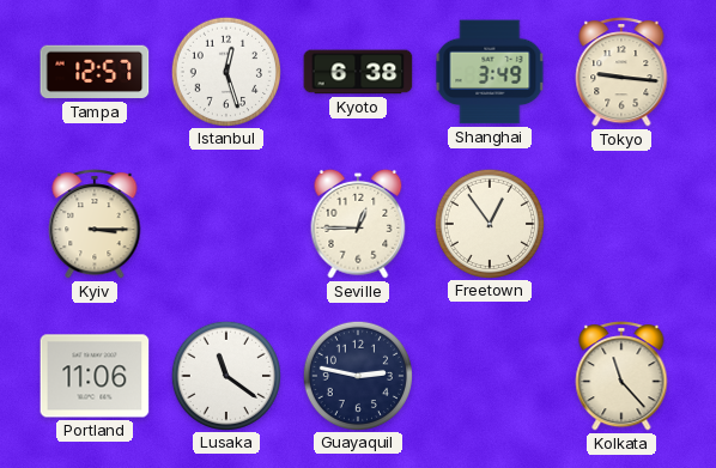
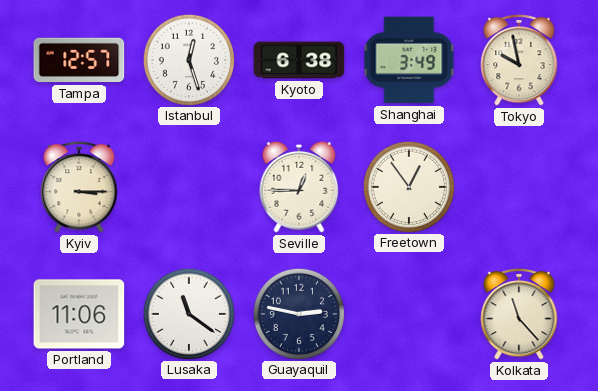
Tokyo: 9:16 -> 9:58 (519, 61)
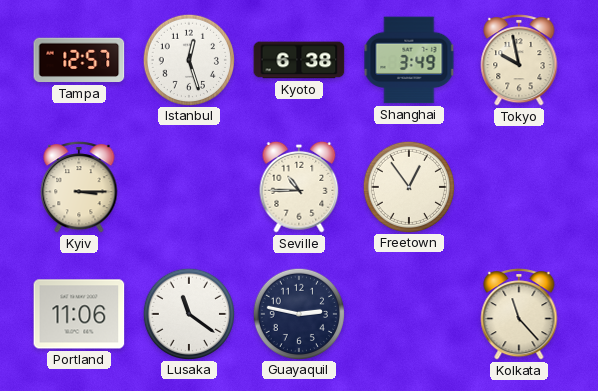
Seville: 12:45 -> 10:45 (299, 187)
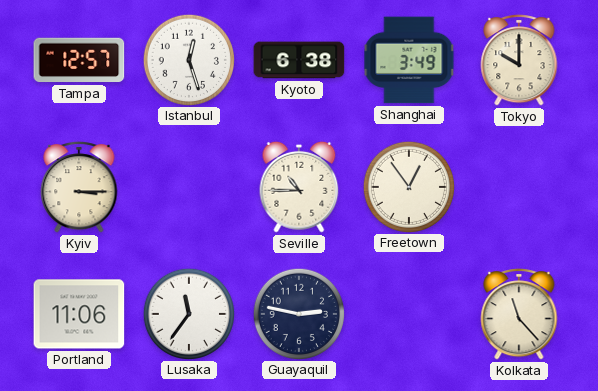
Tokyo: 9:58 -> 10:00 (519, 61)
Lusaka: 11:21 -> 11:36 (188, 313)
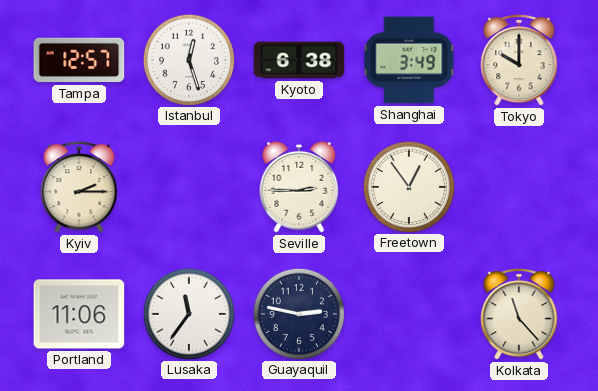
Kyiv: 3:15 -> 2:15 (79, 188)
Seville: 10:45 -> 2:45 (299, 187)
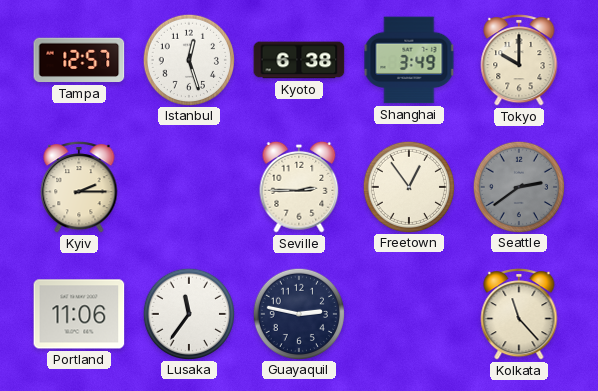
Seattle: none -> 2:39 (518, 186)
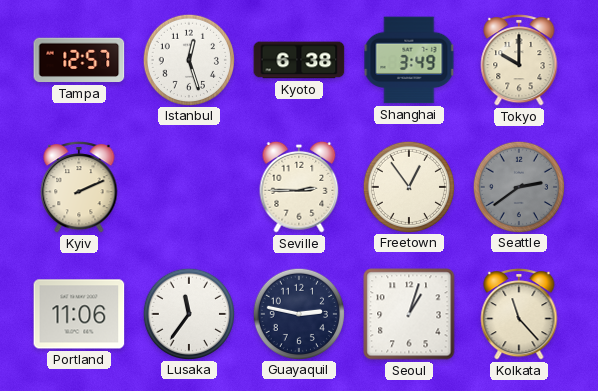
Kyiv: 2:15 -> 2:11 (79, 188)
Seoul: none -> 1:03 (409, 314)
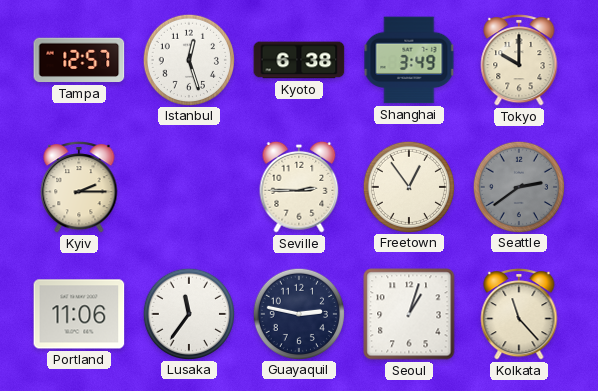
Kyiv: 2:11 -> 2:15 (79, 188)
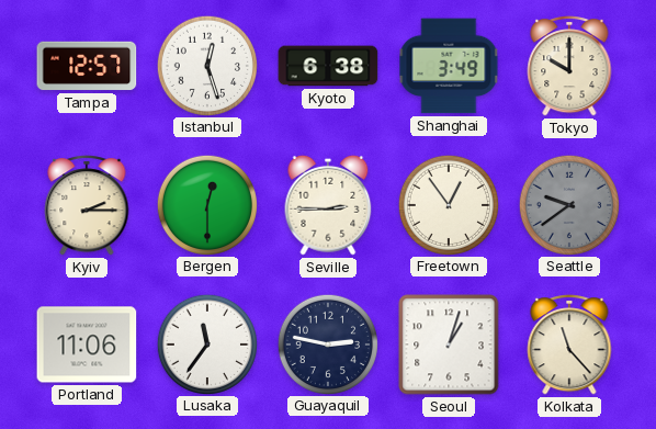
Bergen: none -> 12:30 (206, 204)
Seattle: 2:39 -> 9:39 (568, 204)
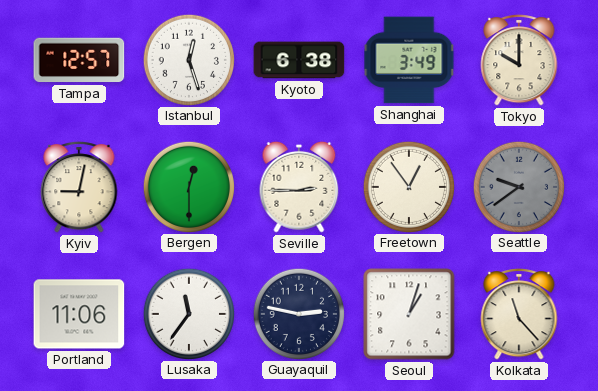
Kyiv: 2:15 -> 9:02 (79, 188)
